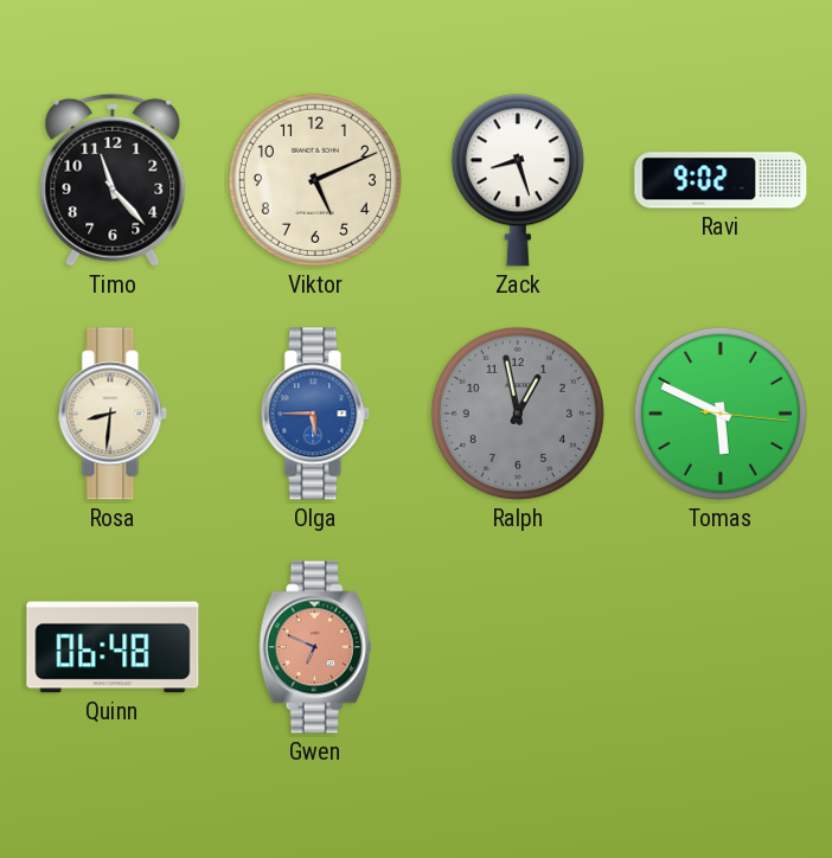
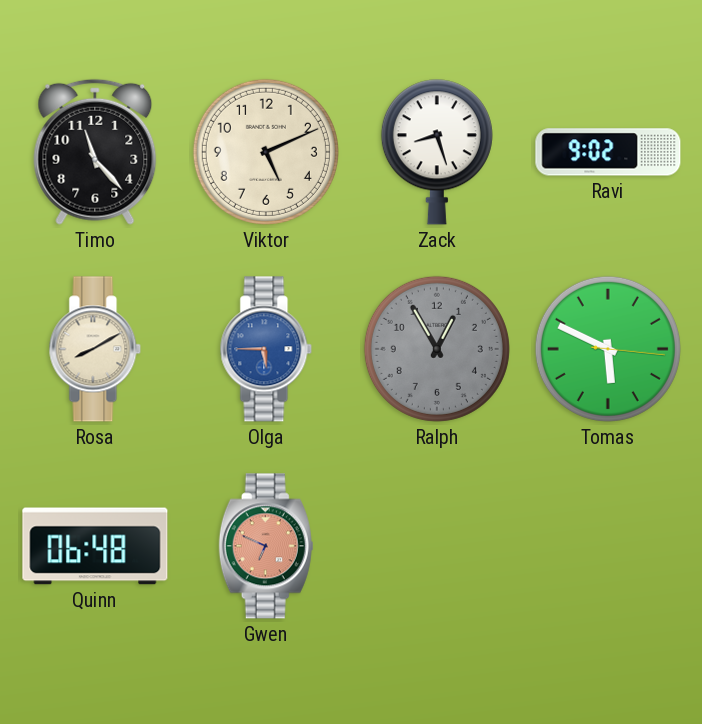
Rosa: 8:31 -> 8:10 (95, 349)
Ralph: 12:58 -> 12:55 (437, 349)
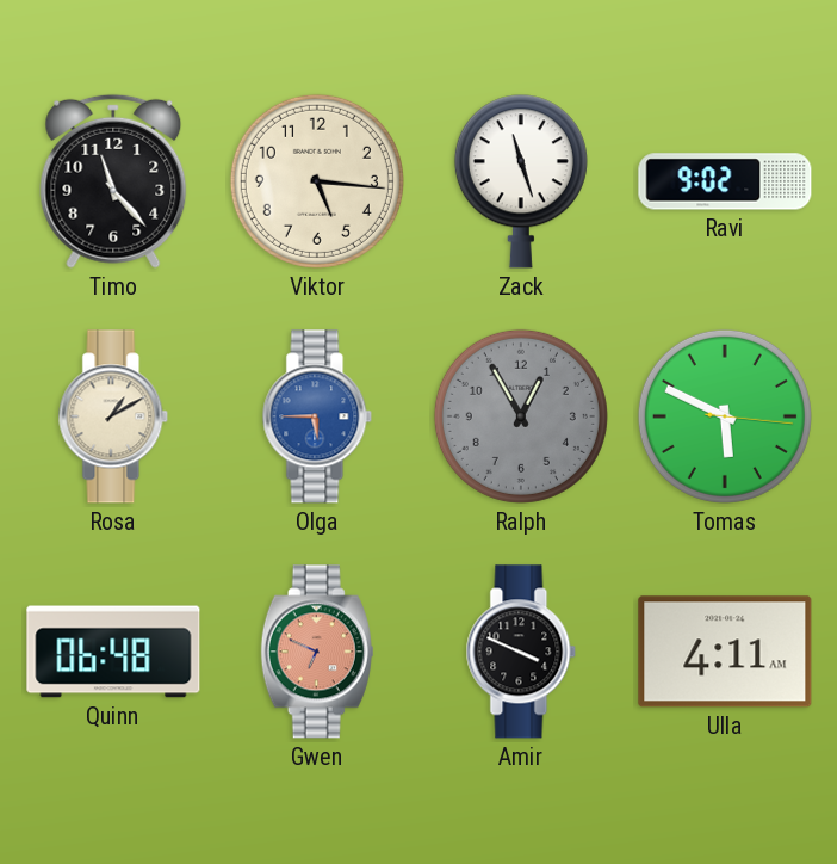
Viktor: 5:11 -> 5:16 (317, 181)
Zack: 8:27 -> 11:27 (521, 181)
Rosa: 8:10 -> 1:10 (113, 416)
Amir: none -> 3:49 (521, 652)
Ulla: none -> 4:11 (725, 652)
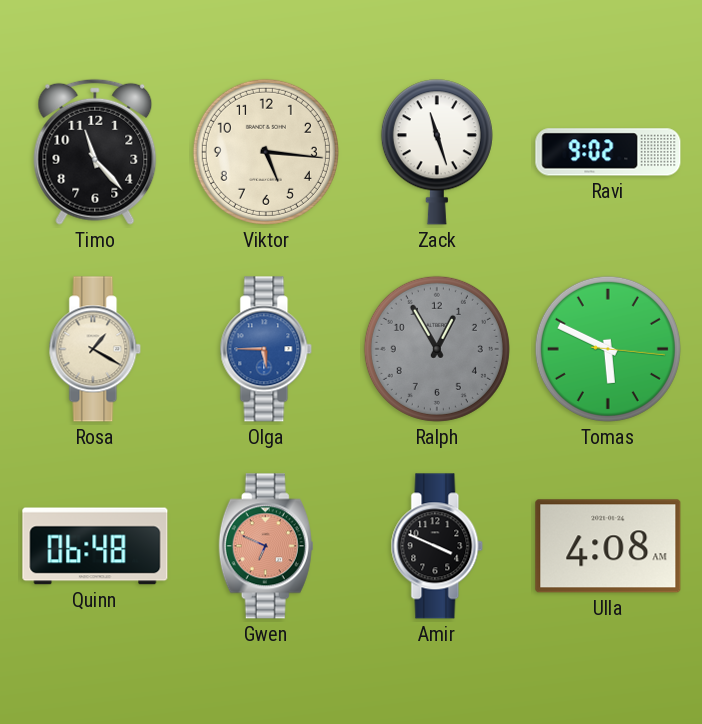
Rosa: 1:10 -> 1:20 (95, 349)
Ulla: 4:11 -> 4:08 (608, 546)
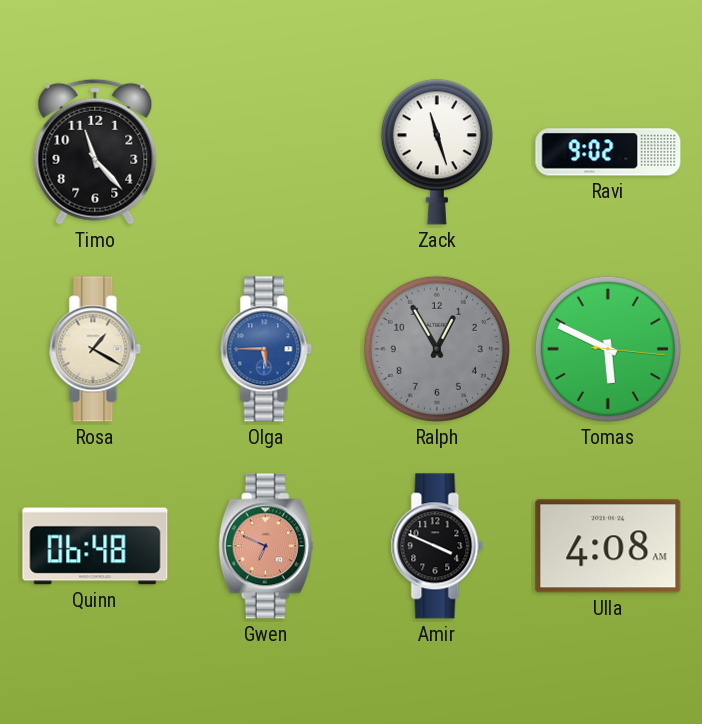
Viktor: 5:16 -> none (266, 152)
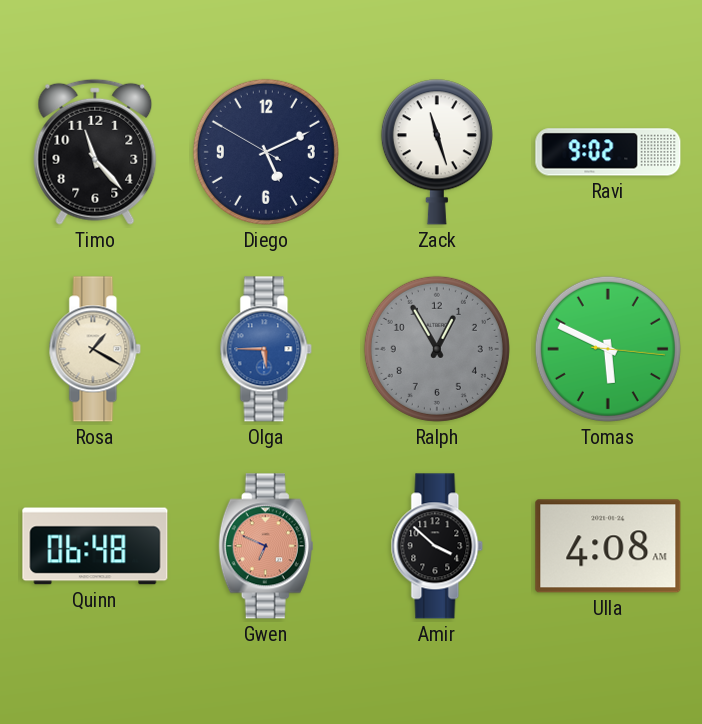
Diego: none -> 5:10 (266, 152)
Amir: 3:49 -> 3:52 (437, 546)
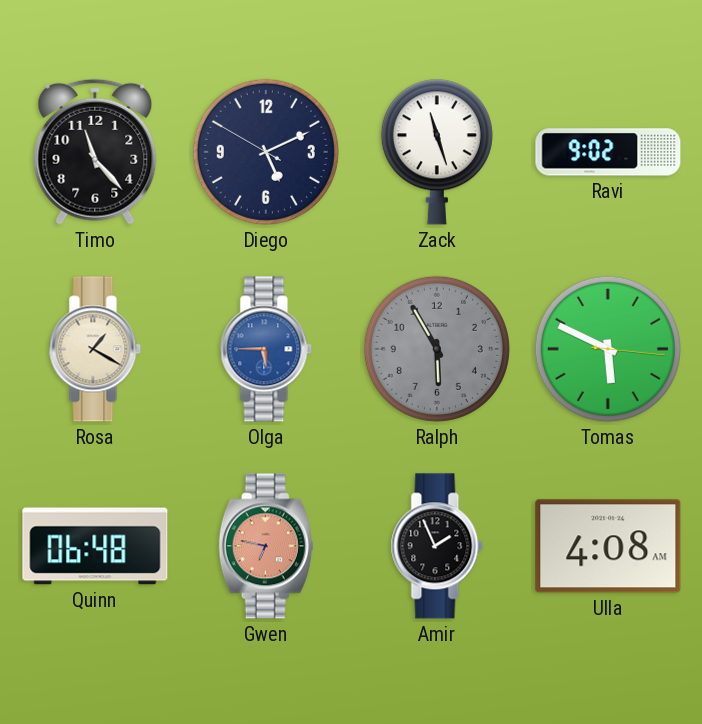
Ralph: 12:55 -> 5:55 (437, 349)
Gwen: 6:49 -> 6:47 (266, 546)
Amir: 3:52 -> 1:56 (437, 546)
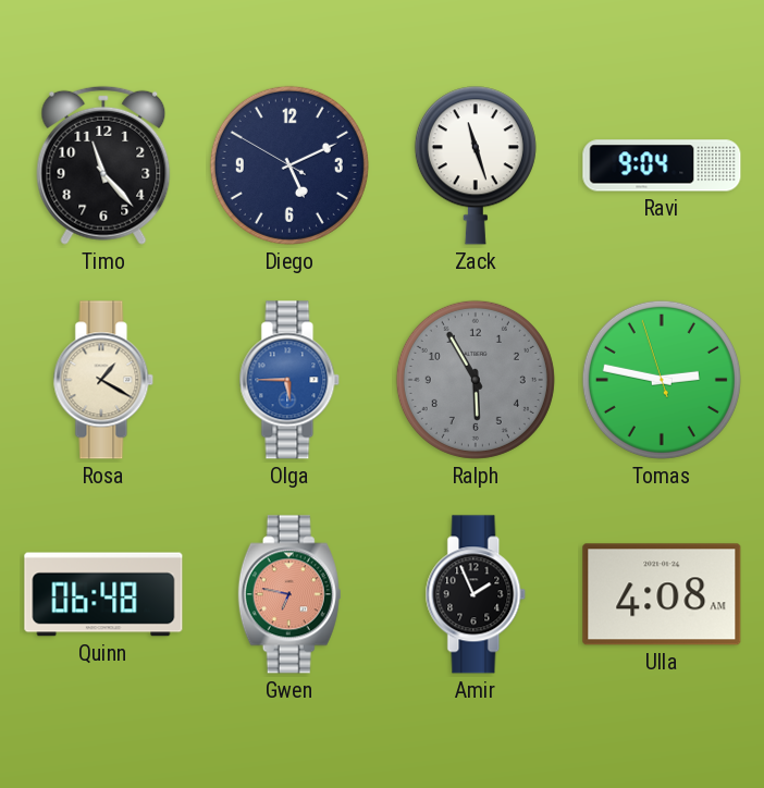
Ravi: 9:02 -> 9:04 (662, 165)
Tomas: 5:49 -> 2:46 (662, 380)
